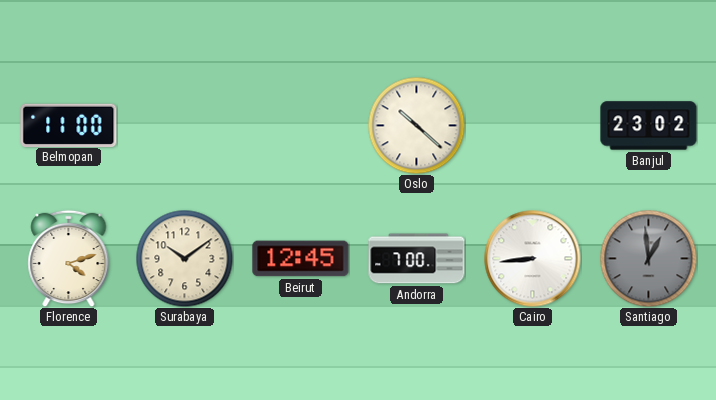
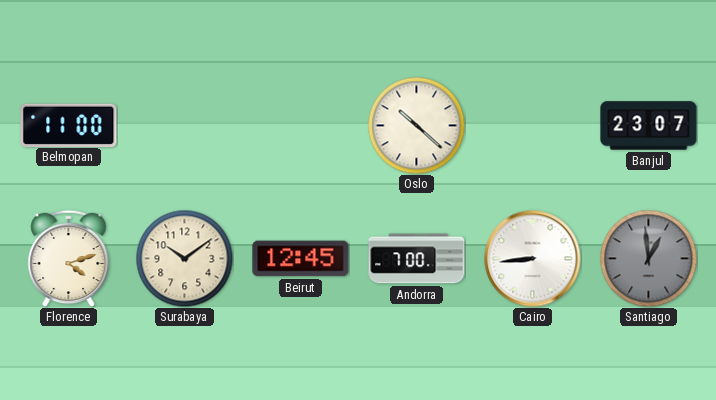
Banjul: 23:02 -> 23:07 (649, 126)
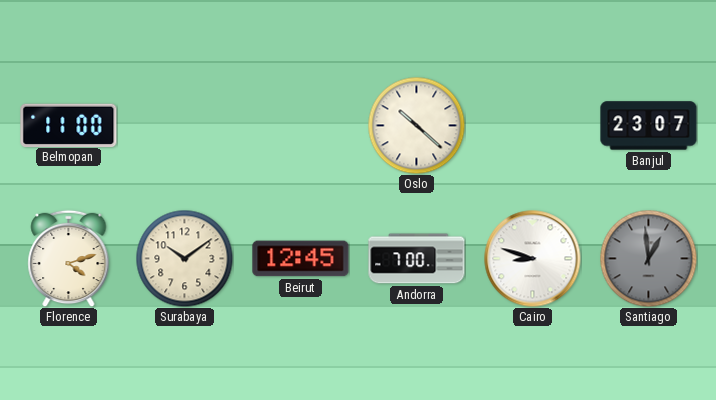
Cairo: 8:44 -> 8:48 (533, 259)
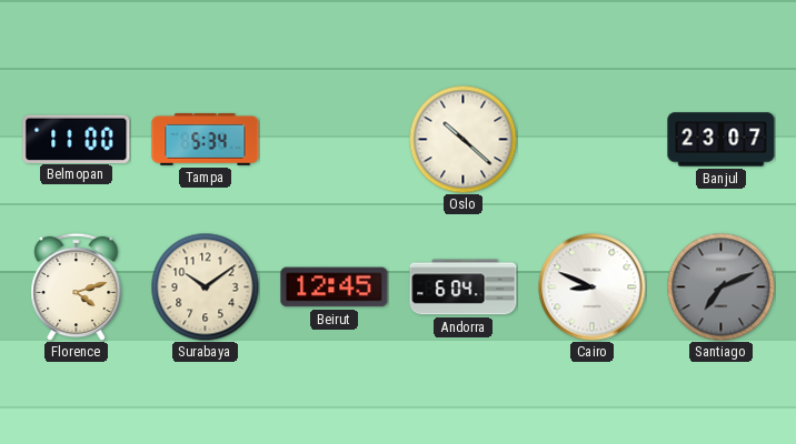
Tampa: none -> 5:34 (206, 140)
Andorra: 7:00 -> 6:04 (464, 287)
Cairo: 8:48 -> 8:49 (593, 287)
Santiago: 12:59 -> 7:11 (720, 286)
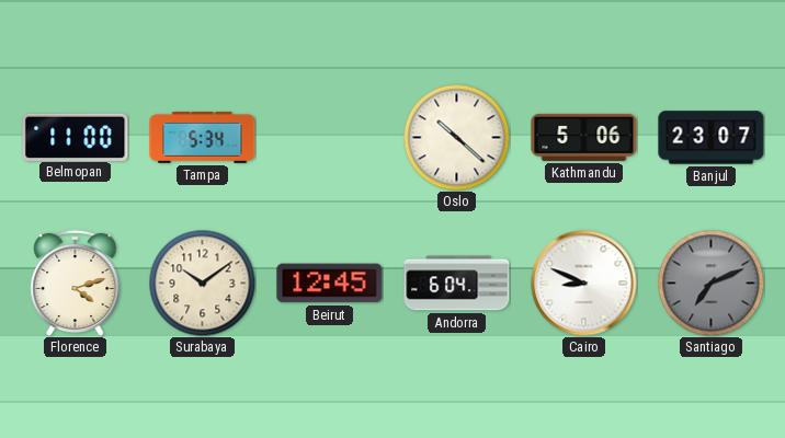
Kathmandu: none -> 5:06 (584, 137)
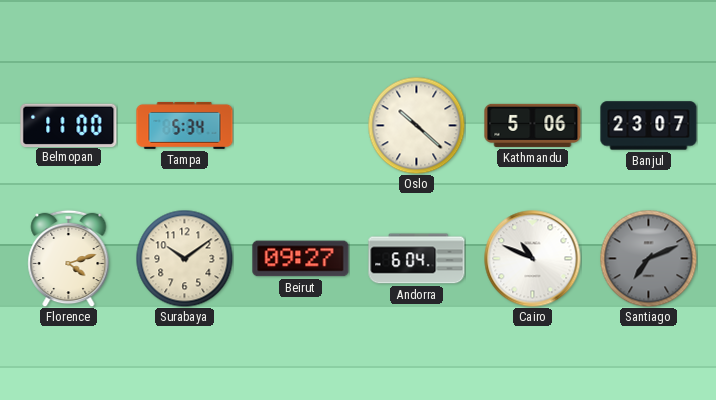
Beirut: 12:45 -> 09:27 (301, 259)
Cairo: 8:49 -> 10:49 (533, 259)
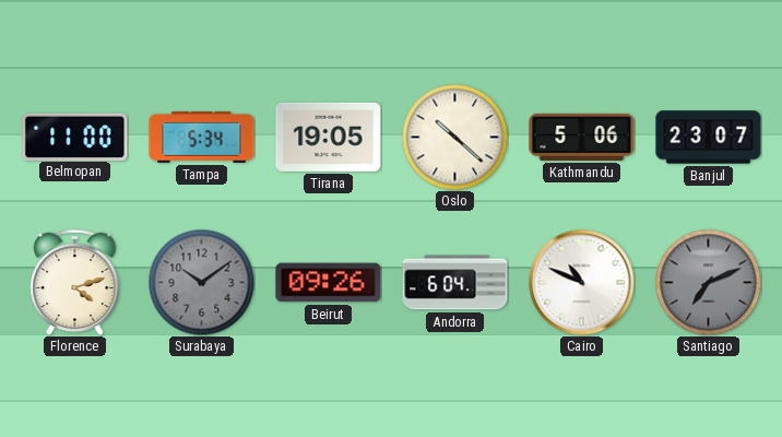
Tirana: none -> 19:05 (329, 137)
Surabaya dial: cream -> grey (201, 282)
Beirut: 09:27 -> 09:26 (329, 283)
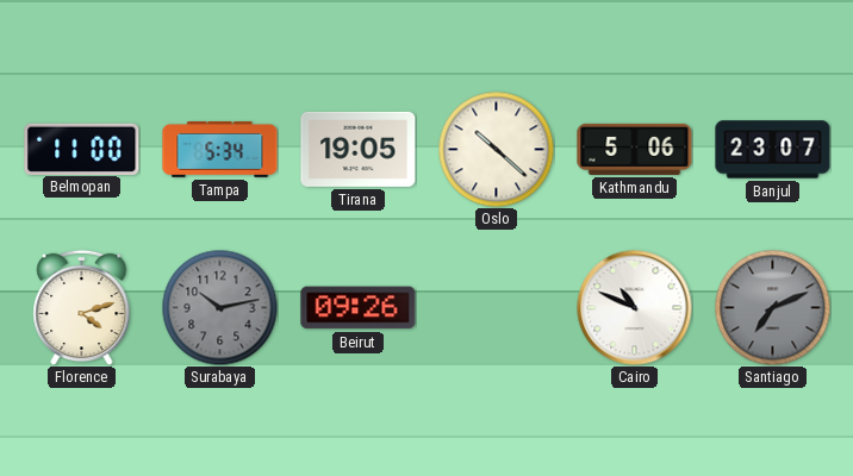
Surabaya: 10:09 -> 10:13 (219, 307)
Andorra: 6:04 -> none (455, 283)
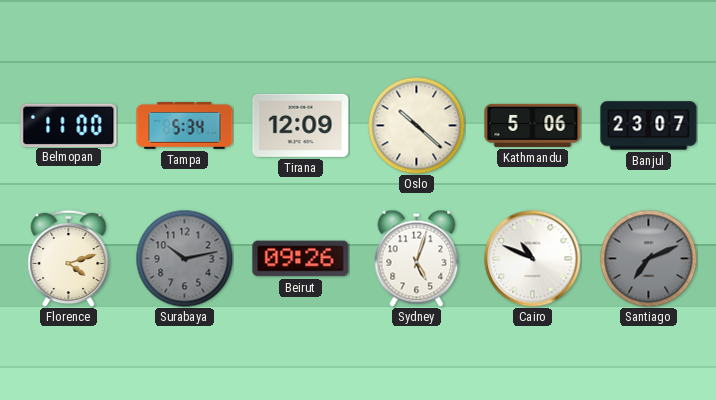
Tirana: 19:05 -> 12:09 (301, 125)
Sydney: none -> 5:03 (417, 258)
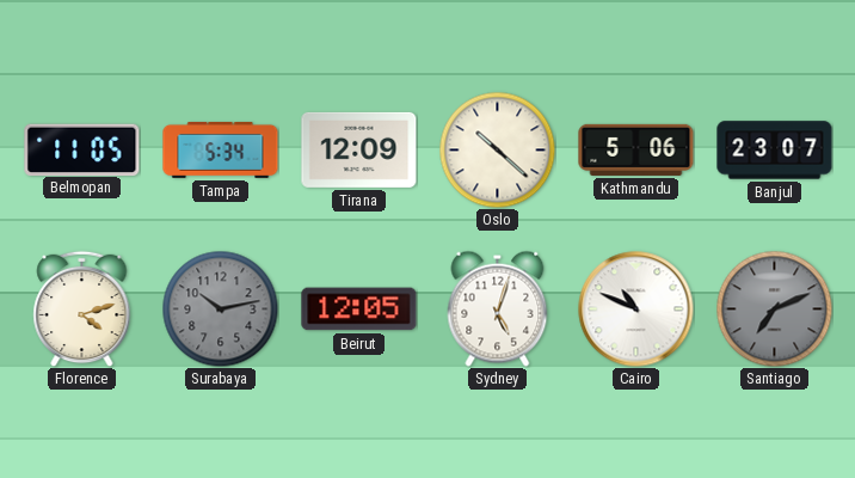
Belmopan: 11:00 -> 11:05 (82, 149)
Beirut: 09:26 -> 12:05 (359, 310)
